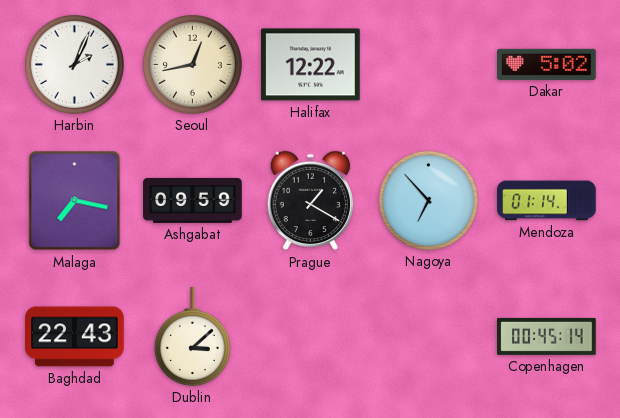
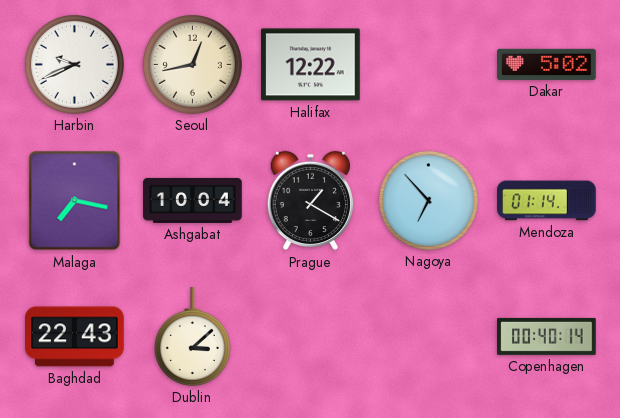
Harbin: 2:04 -> 9:41 (74, 64)
Ashgabat: 09:59 -> 10:04 (193, 200)
Copenhagen: 00:45 -> 00:40 (547, 336)
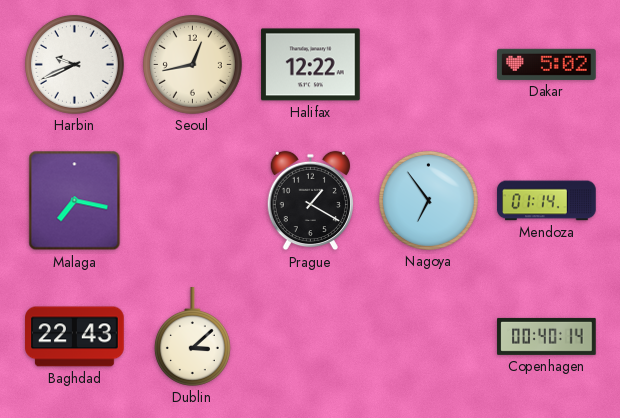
Ashgabat: 10:04 -> none (193, 200)
Nagoya: 6:53 -> 6:54 (428, 200)
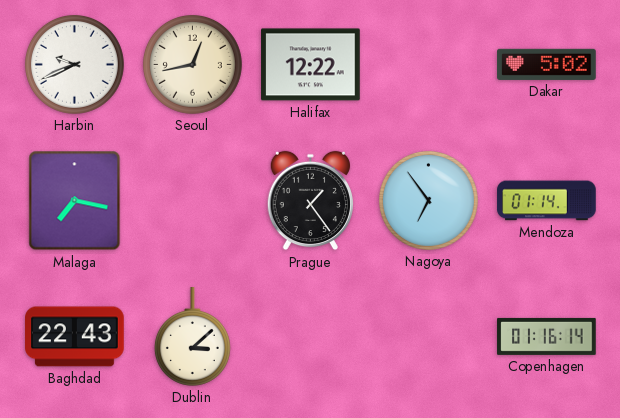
Prague: 1:20 -> 1:24 (310, 201)
Copenhagen: 00:40 -> 01:16 (547, 336)
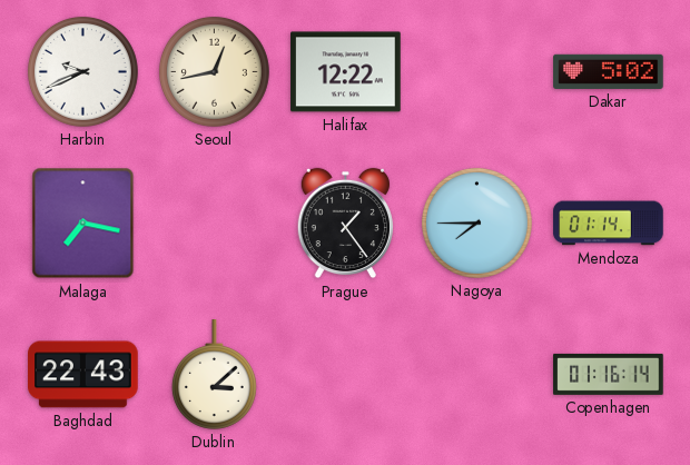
Nagoya: 6:54 -> 7:45 (476, 222)
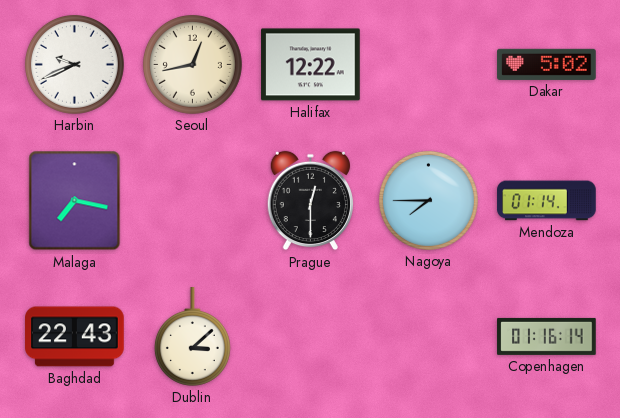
Prague: 1:24 -> 12:30 (310, 201)
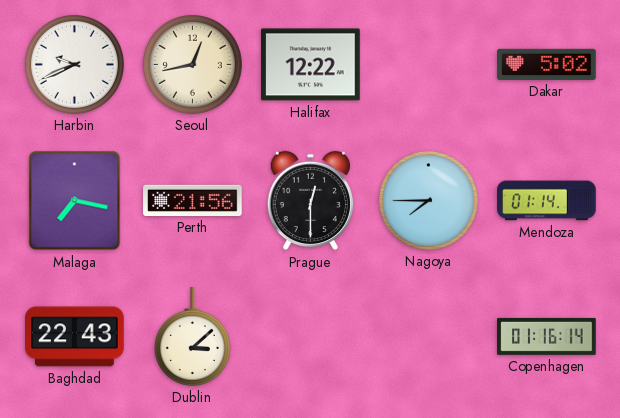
Perth: none -> 21:56 (193, 200)
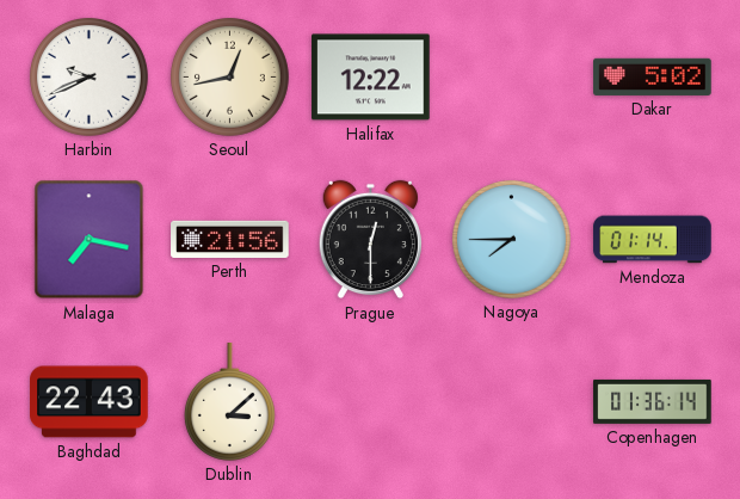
Copenhagen: 01:16 -> 01:36 (653, 401)
